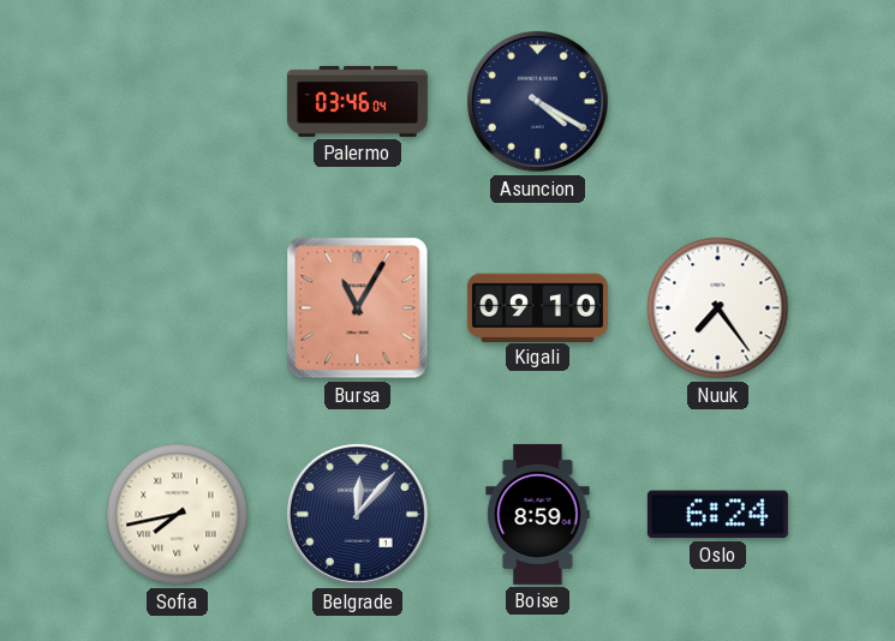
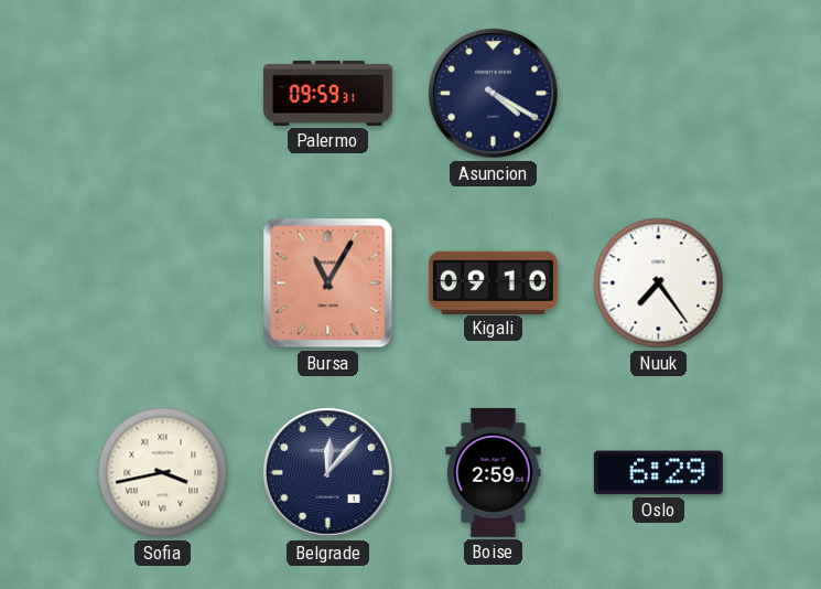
Palermo: 03:46 -> 09:59 (327, 93)
Sofia: 7:43 -> 3:43 (163, 473)
Boise: 8:59 -> 2:59 (494, 472)
Oslo: 6:24 -> 6:29 (658, 473)
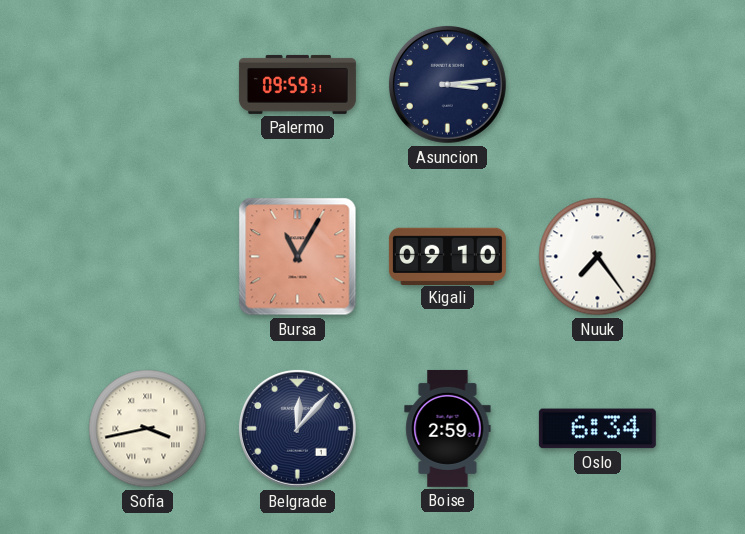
Asuncion: 4:20 -> 3:14 (447, 84)
Oslo: 6:29 -> 6:34 (597, 429)
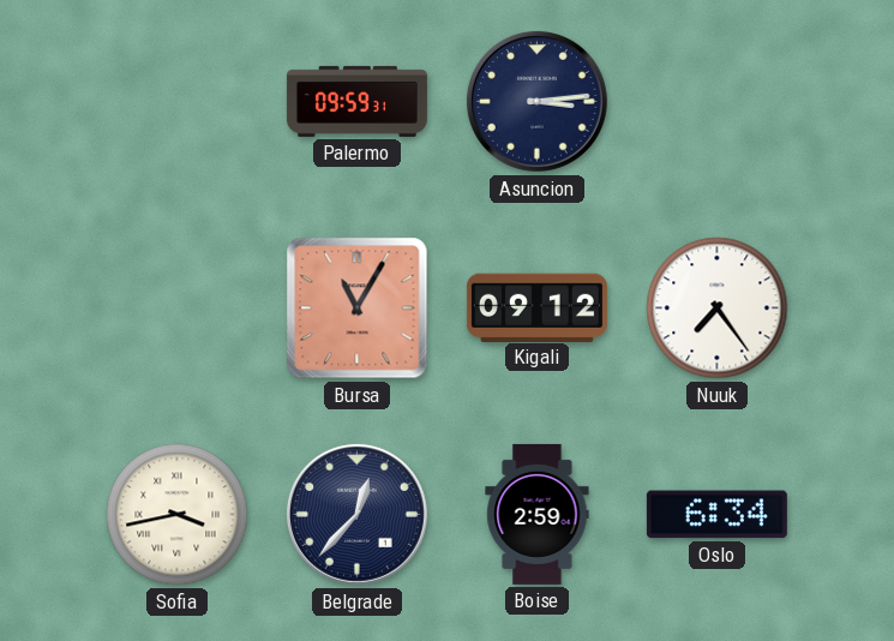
Kigali: 09:10 -> 09:12 (536, 307)
Belgrade: 12:07 -> 12:37 (356, 514)
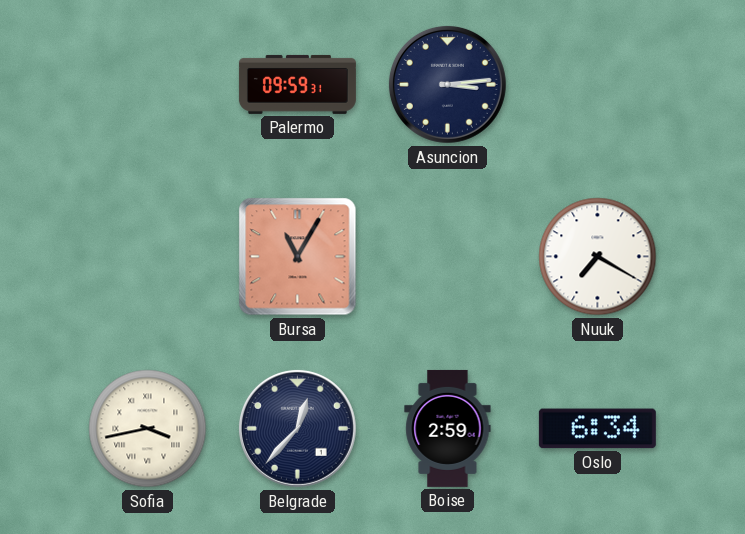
Kigali: 09:12 -> none (536, 307)
Nuuk: 7:24 -> 7:20 (598, 257)
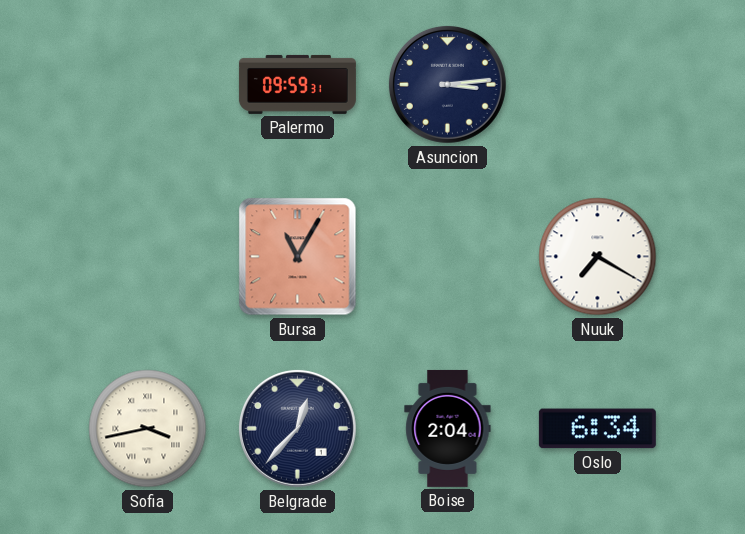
Boise: 2:59 -> 2:04 (448, 428)
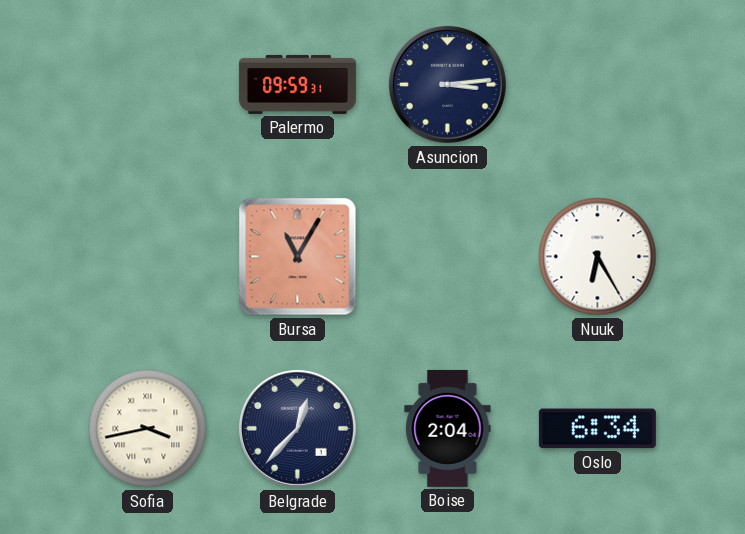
Nuuk: 7:20 -> 6:25 (598, 257)
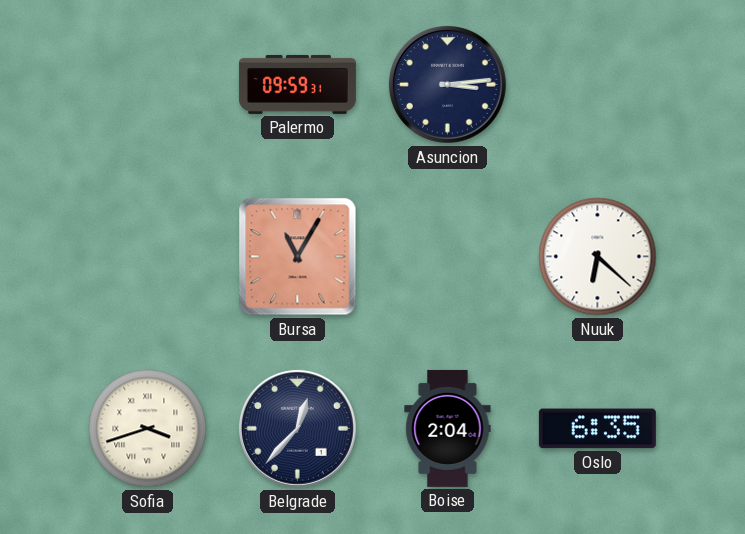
Nuuk: 6:25 -> 6:22 (598, 257)
Sofia: 3:43 -> 3:42 (148, 429)
Oslo: 6:34 -> 6:35 (597, 429)
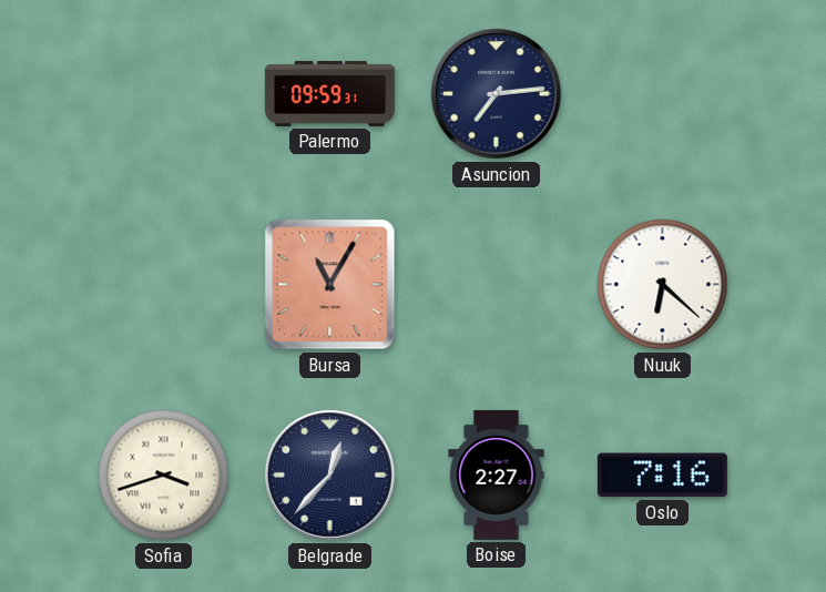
Asuncion: 3:14 -> 7:14 (496, 93)
Boise: 2:04 -> 2:27 (497, 474)
Oslo: 6:35 -> 7:16 (662, 476)
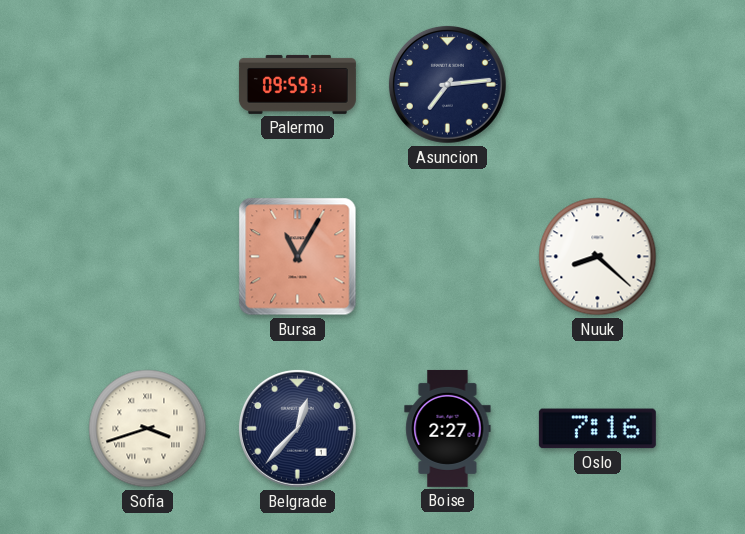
Nuuk: 6:22 -> 8:22 (598, 257)
